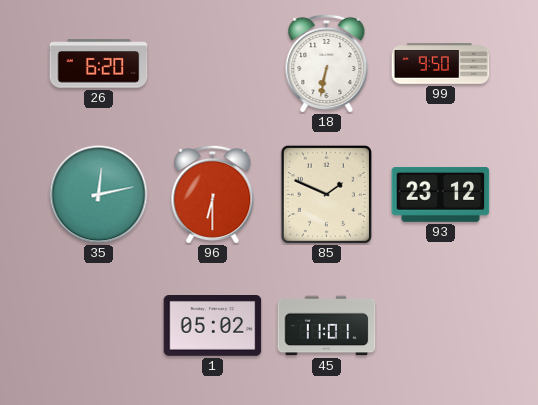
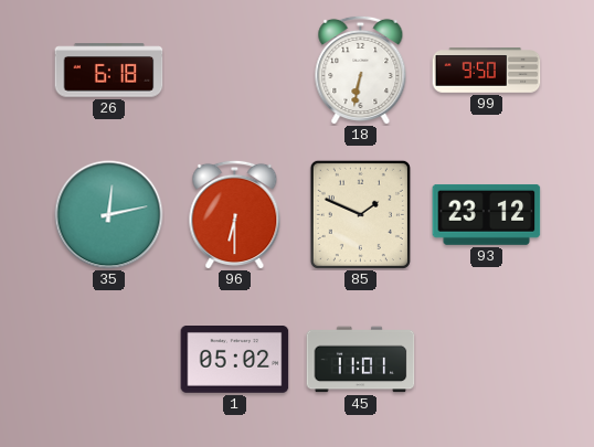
26: 6:20 -> 6:18 (109, 71)
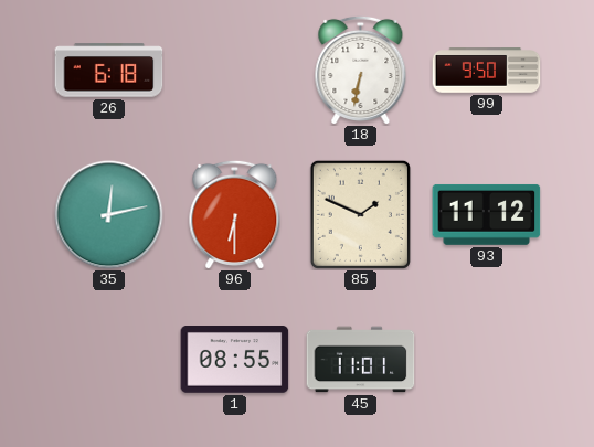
93: 23:12 -> 11:12 (487, 214)
1: 05:02 -> 08:55 (235, 360)
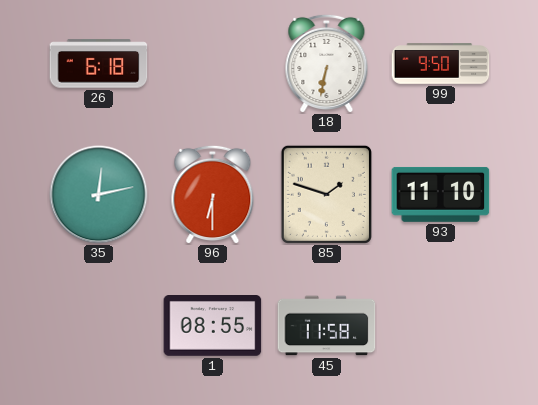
85: 1:49 -> 1:48 (326, 194)
93: 11:12 -> 11:10 (441, 194)
45: 11:01 -> 11:58 (327, 326)
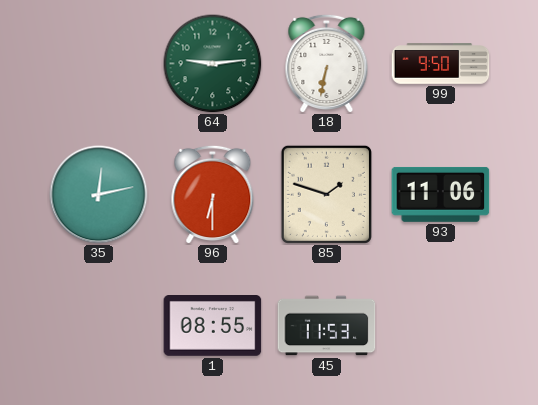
26: 6:18 -> none (99, 64)
64: none -> 9:14 (213, 64)
93: 11:10 -> 11:06 (441, 194)
45: 11:58 -> 11:53 (327, 326)
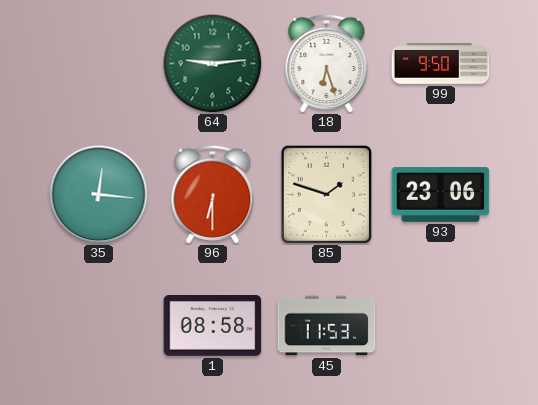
18: 6:32 -> 6:27 (327, 63)
35: 12:13 -> 12:16 (99, 195)
93: 11:06 -> 23:06 (441, 194)
1: 08:55 -> 08:58 (213, 326)
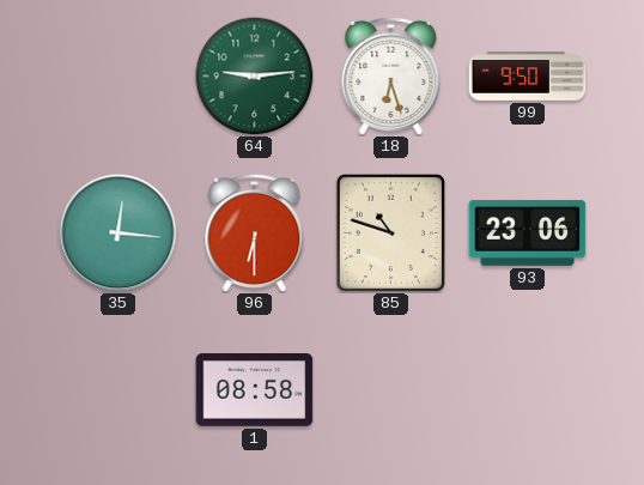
85: 1:48 -> 10:48 (390, 232)
45: 11:53 -> none (327, 326)
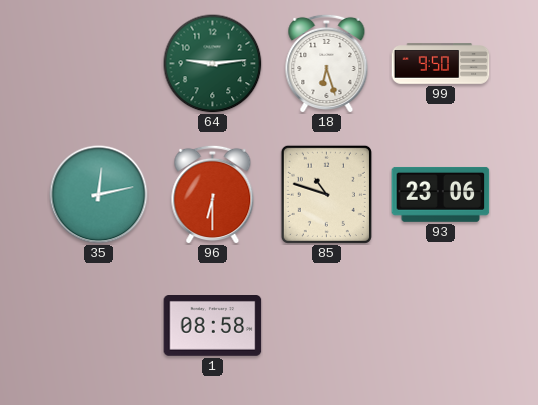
35: 12:16 -> 12:13 (99, 195)
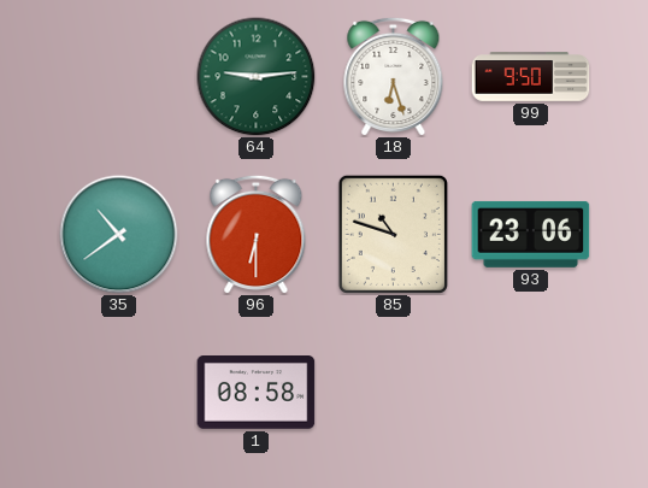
35: 12:13 -> 10:39 (119, 235)
